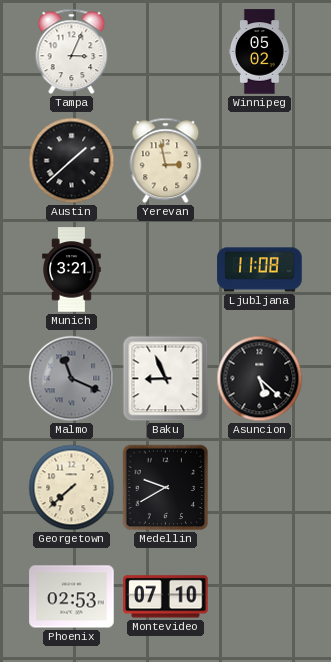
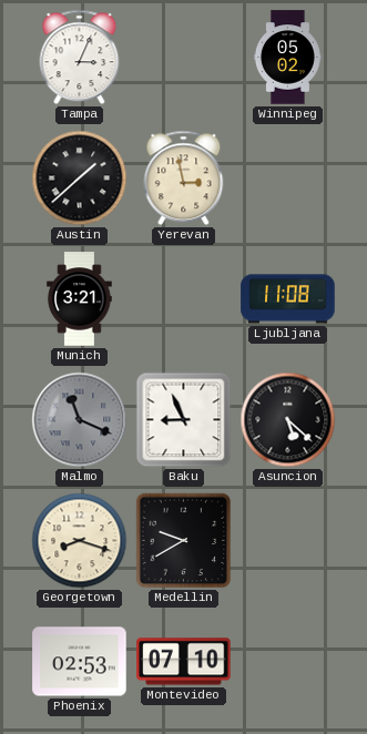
Georgetown: 7:38 -> 8:18 (80, 541)
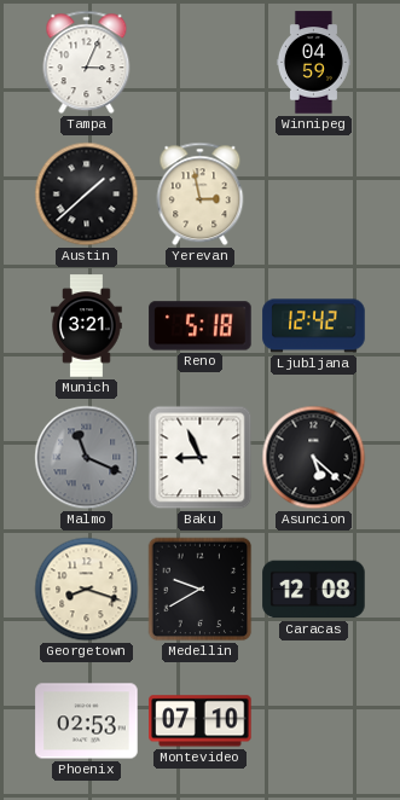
Winnipeg: 05:02 -> 04:59 (313, 63)
Reno: none -> 5:18 (201, 326)
Ljubljana: 11:08 -> 12:42 (314, 326)
Caracas: none -> 12:08 (314, 590)
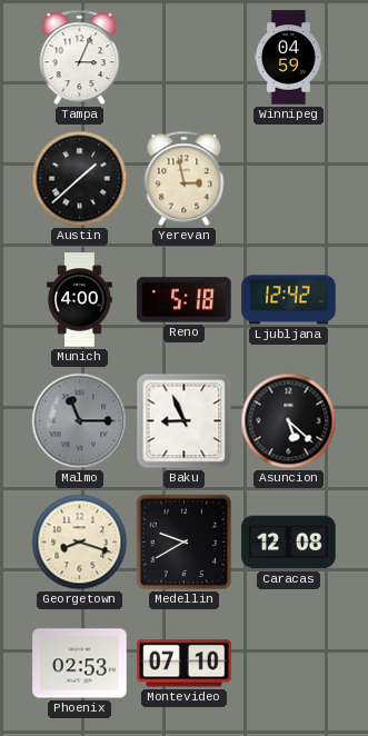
Munich: 3:21 -> 4:00 (80, 300)
Malmo: 11:19 -> 11:15 (80, 421)
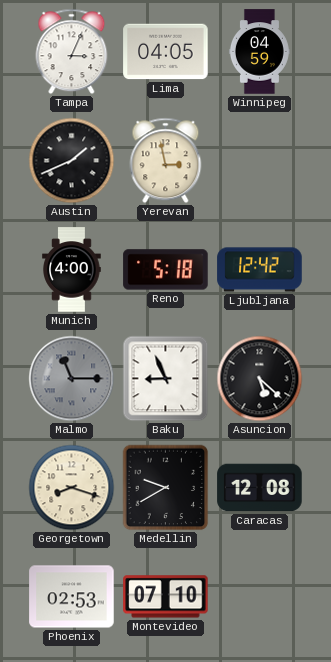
Lima: none -> 04:05 (166, 52)
Austin: 1:38 -> 1:41 (72, 161)
